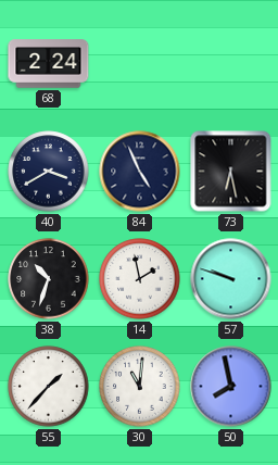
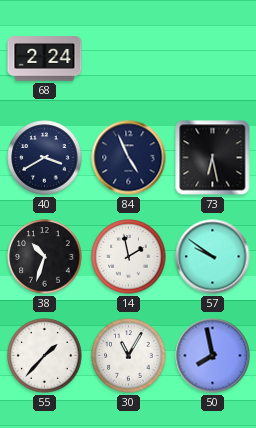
57: 9:48 -> 9:51 (213, 257)
30: 11:01 -> 11:05 (129, 356)
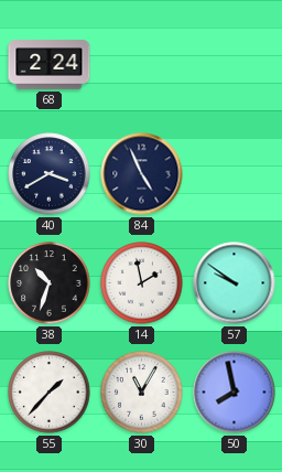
73: 6:28 -> none (213, 158)
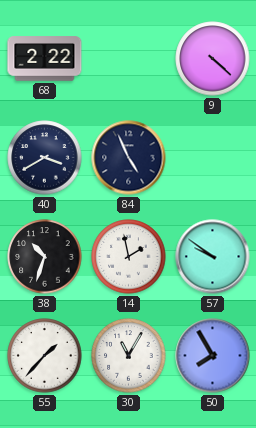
68: 2:24 -> 2:22 (45, 59)
9: none -> 4:22 (213, 59)
50: 7:58 -> 7:55 (213, 356)
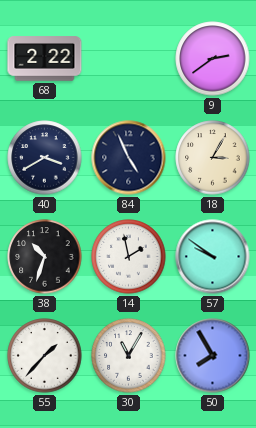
9: 4:22 -> 2:39 (213, 59)
18: none -> 3:05 (213, 158)
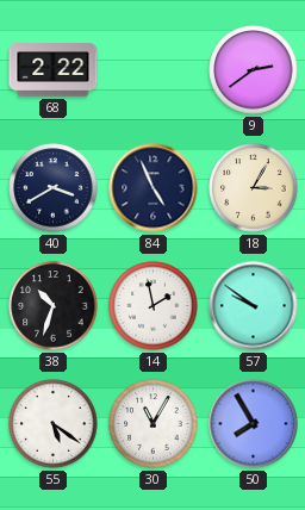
55: 1:37 -> 5:21 (54, 424)
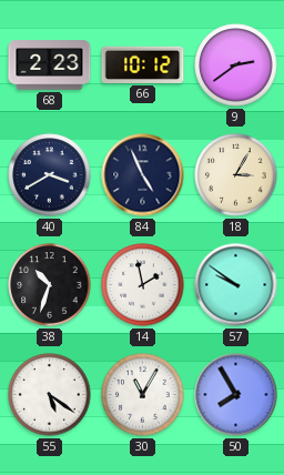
68: 2:22 -> 2:23 (50, 65)
66: none -> 10:12 (143, 64)
